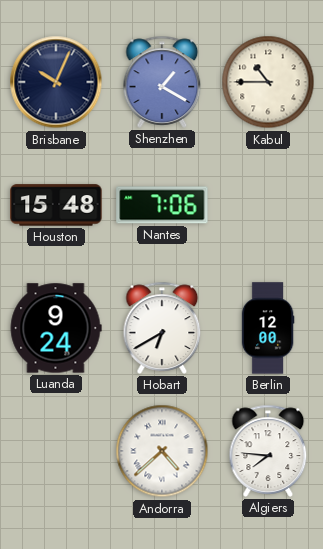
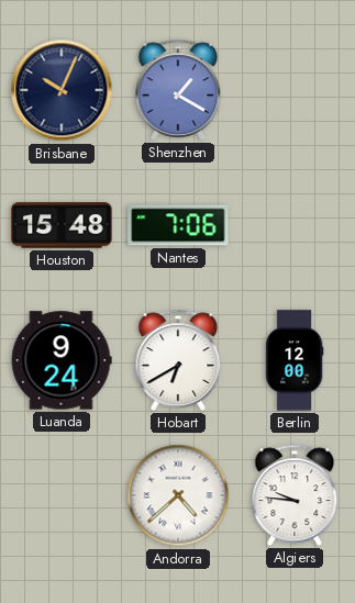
Kabul: 10:45 -> none (268, 82)
Algiers: 7:46 -> 9:46 (295, 495)
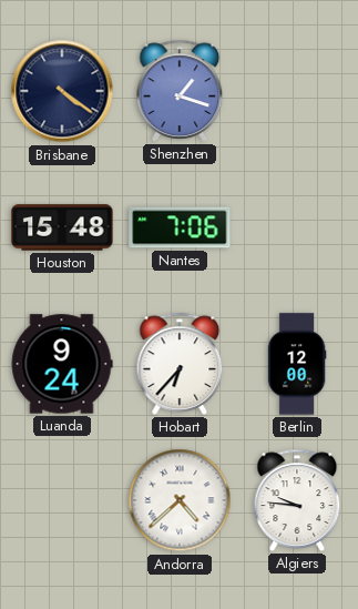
Brisbane: 10:04 -> 4:21 (62, 91)
Shenzhen: 1:20 -> 1:18 (180, 91)
Hobart: 6:40 -> 6:37 (180, 364)
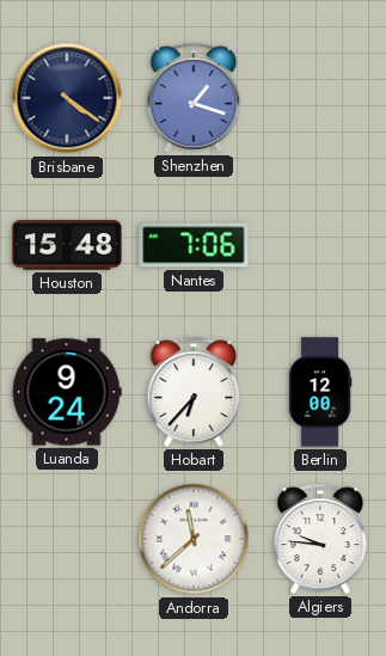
Andorra: 4:38 -> 11:38 (194, 539)
